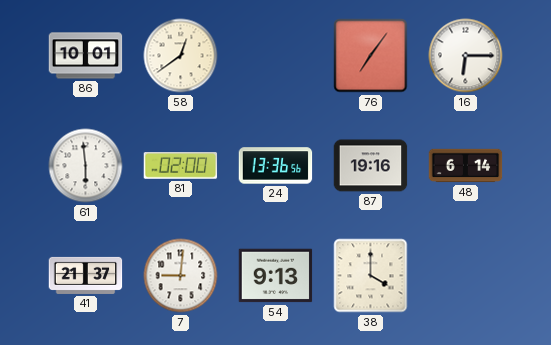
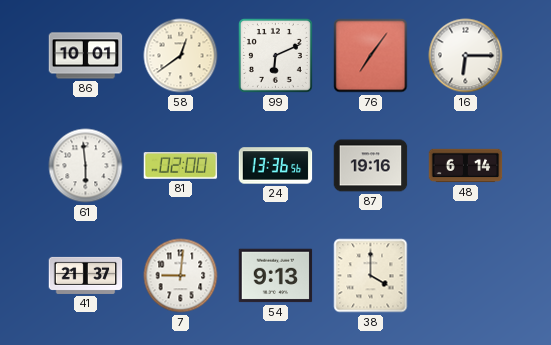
99: none -> 6:11 (275, 55)
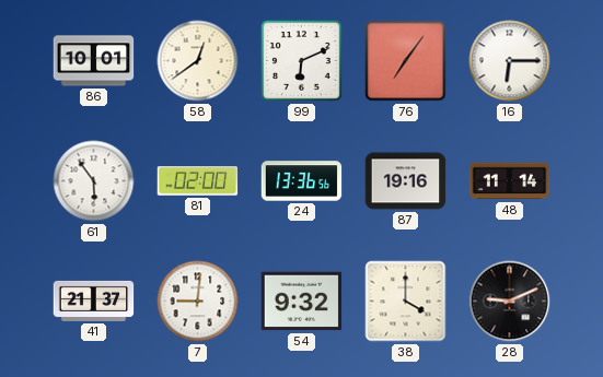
61: 5:59 -> 5:54 (94, 181)
48: 6:14 -> 11:14 (510, 181)
54: 9:13 -> 9:32 (302, 302)
28: none -> 9:11 (510, 302)
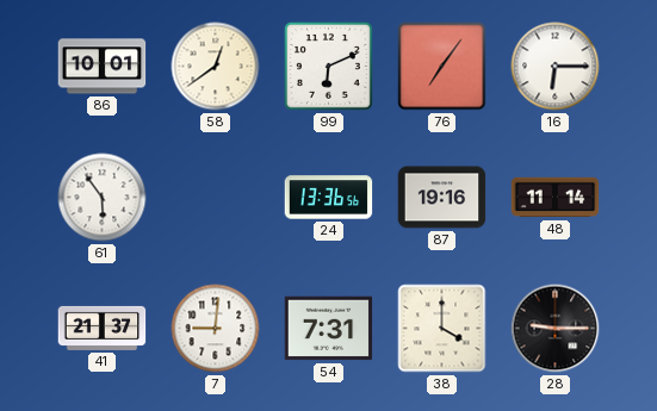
81: 02:00 -> none (198, 181)
54: 9:32 -> 7:31 (329, 329)
28: 9:11 -> 9:15 (556, 329)
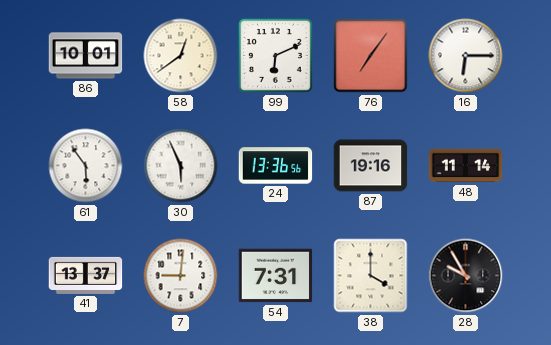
30: none -> 5:56 (181, 166)
41: 21:37 -> 13:37 (86, 275)
28: 9:15 -> 9:55 (466, 276)
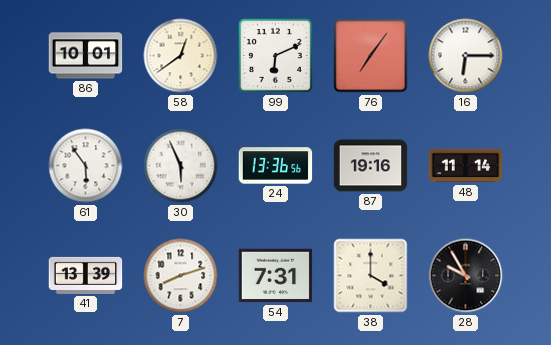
41: 13:37 -> 13:39 (86, 275)
7: 9:01 -> 8:12 (181, 276)
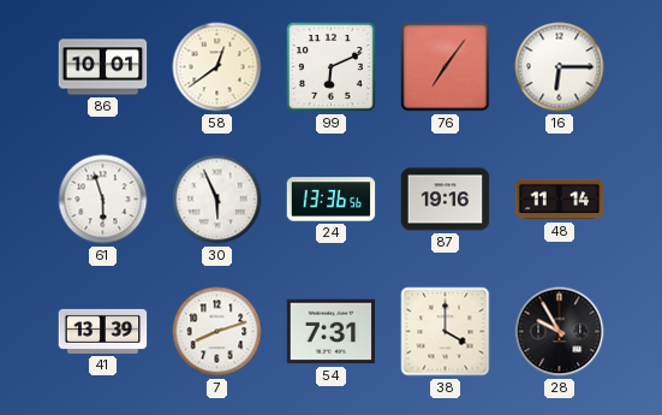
61: 5:54 -> 5:57 (103, 200)
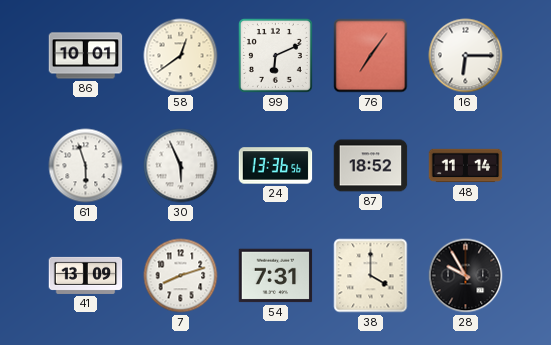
87: 19:16 -> 18:52 (371, 166)
41: 13:39 -> 13:09 (86, 275)
